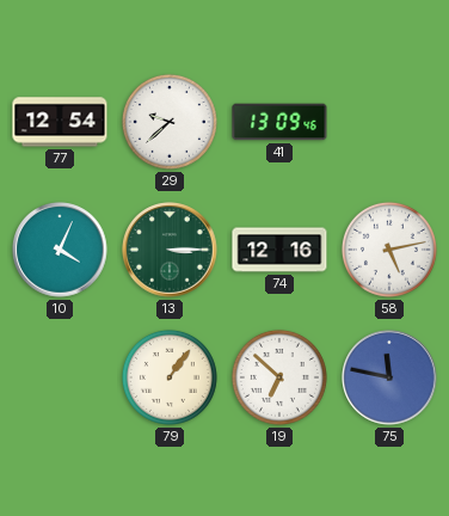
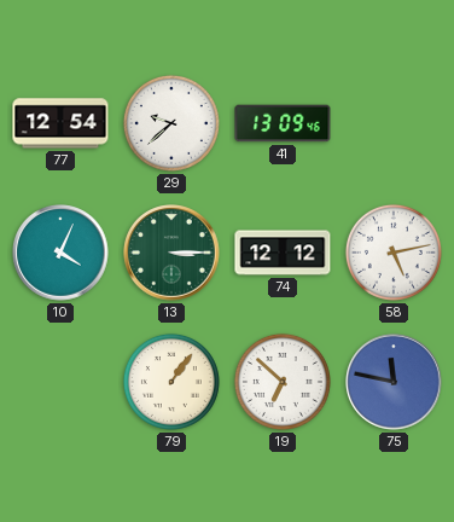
74: 12:16 -> 12:12 (283, 253)
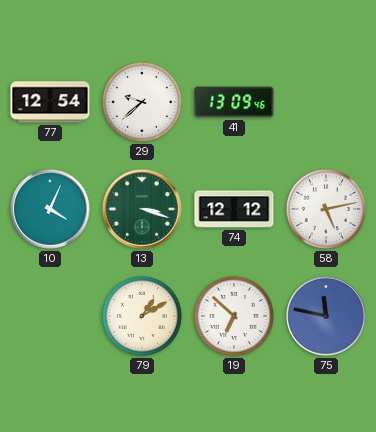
13: 3:15 -> 3:18 (142, 209)
79: 1:06 -> 1:10 (142, 316)
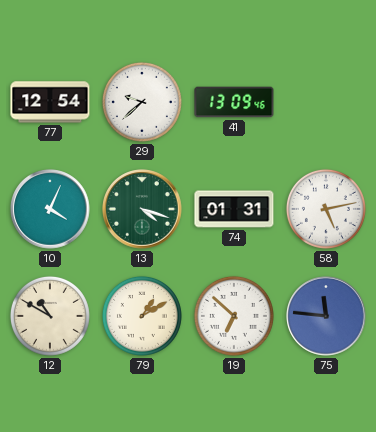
13: 3:18 -> 4:18 (142, 209)
74: 12:12 -> 01:31 (234, 209)
12: none -> 10:50 (50, 316)
75: 11:47 -> 11:46 (326, 316)
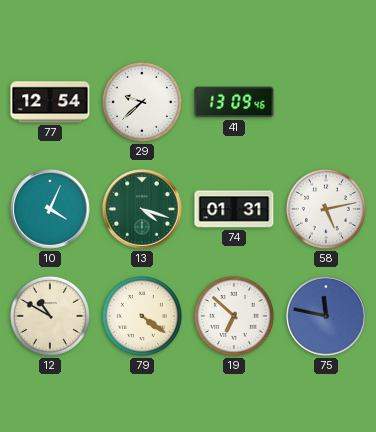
79: 1:10 -> 4:21 (142, 316)
75: 11:46 -> 11:47 (326, 316)
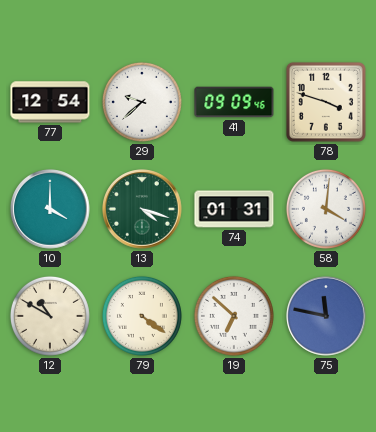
41: 13:09 -> 09:09 (234, 102)
78: none -> 3:48 (326, 102)
10: 4:04 -> 4:00 (50, 209)
58: 5:13 -> 4:01 (326, 209)
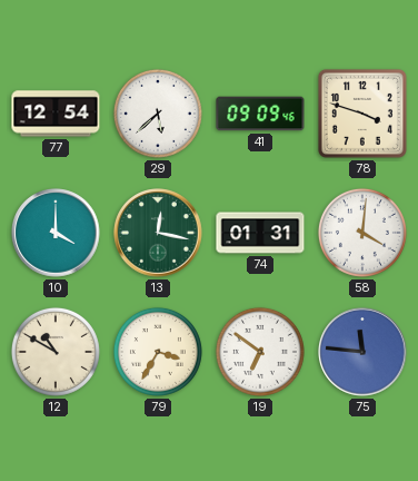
29: 9:38 -> 5:38 (158, 114)
13: 4:18 -> 12:17 (158, 233)
79: 4:21 -> 3:35 (158, 352)
19: 6:52 -> 6:51 (260, 352)
75: 11:47 -> 11:46 (362, 352)
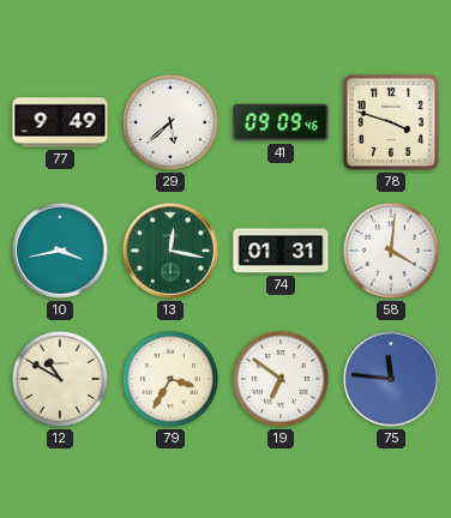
77: 12:54 -> 9:49 (60, 122)
10: 4:00 -> 3:43 (60, 251)
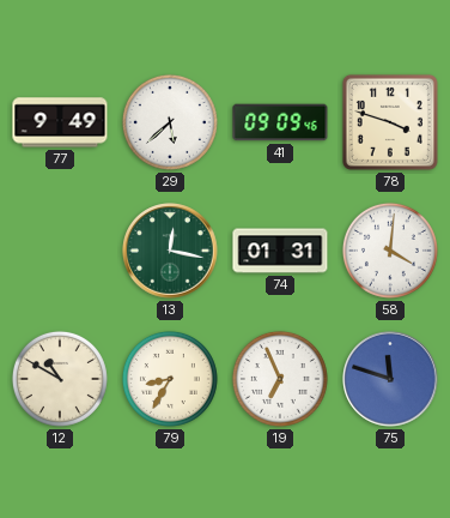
10: 3:43 -> none (60, 251)
79: 3:35 -> 8:35 (170, 379)
19: 6:51 -> 6:56 (280, 379)
75: 11:46 -> 11:48 (390, 379)
